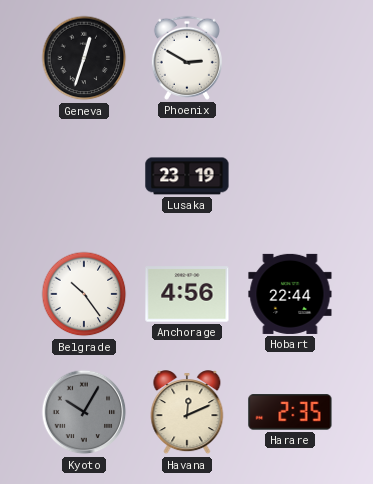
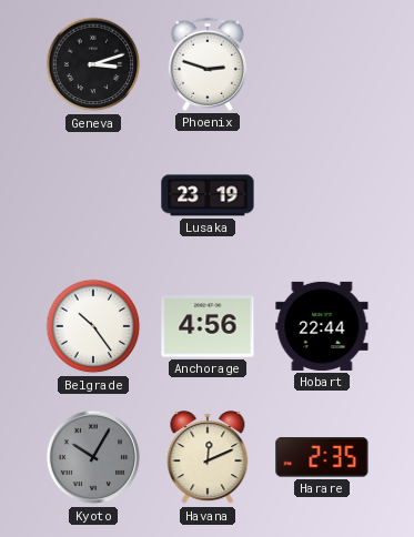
Geneva: 12:33 -> 3:12 (93, 64)
Phoenix: 2:50 -> 2:48 (208, 64)
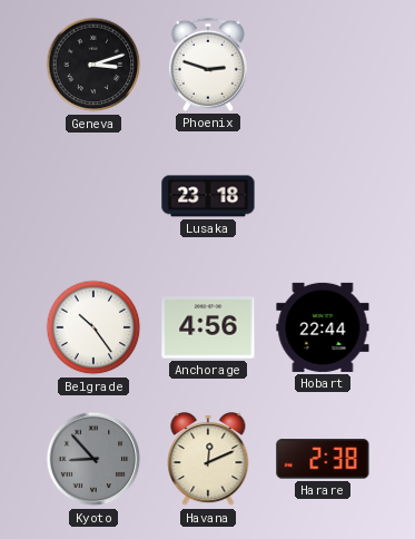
Lusaka: 23:19 -> 23:18 (208, 196)
Kyoto: 10:05 -> 8:53 (93, 459)
Harare: 2:35 -> 2:38 (323, 459)
